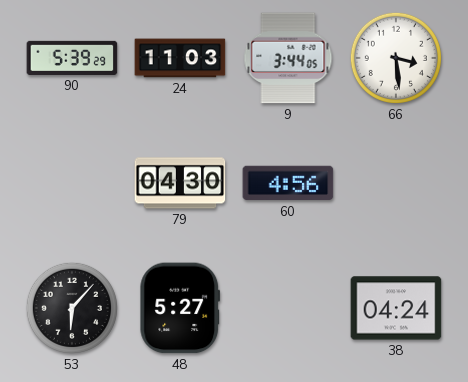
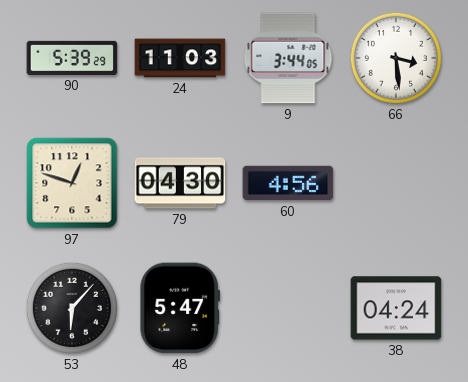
97: none -> 12:48 (72, 183)
48: 5:27 -> 5:47 (180, 308)
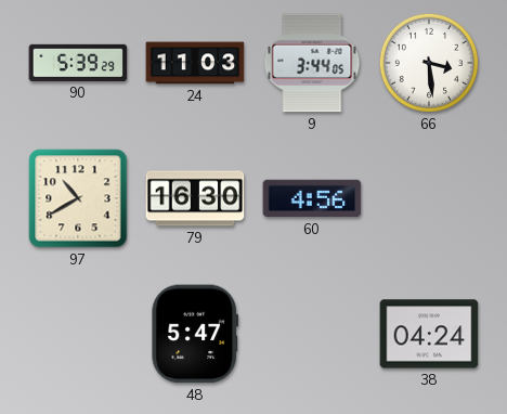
97: 12:48 -> 10:40 (78, 198)
79: 04:30 -> 16:30 (195, 198)
53: 6:07 -> none (72, 308)
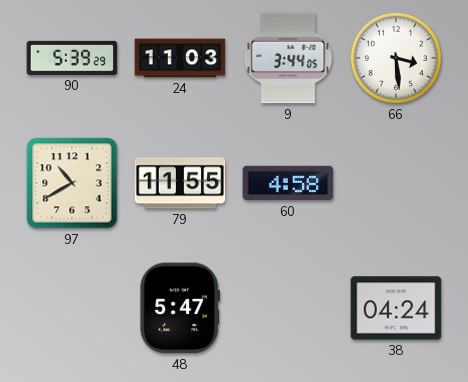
79: 16:30 -> 11:55 (180, 183)
60: 4:56 -> 4:58 (288, 183)
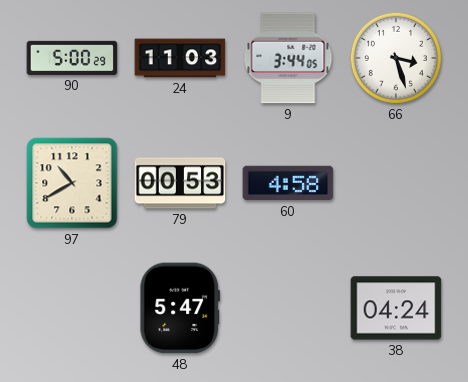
90: 5:39 -> 5:00 (72, 58)
66: 3:29 -> 3:27 (396, 58)
79: 11:55 -> 00:53 (180, 183)
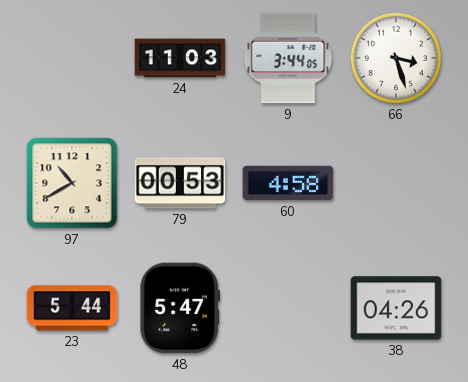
90: 5:00 -> none (72, 58)
23: none -> 5:44 (72, 308)
38: 04:24 -> 04:26 (396, 308)
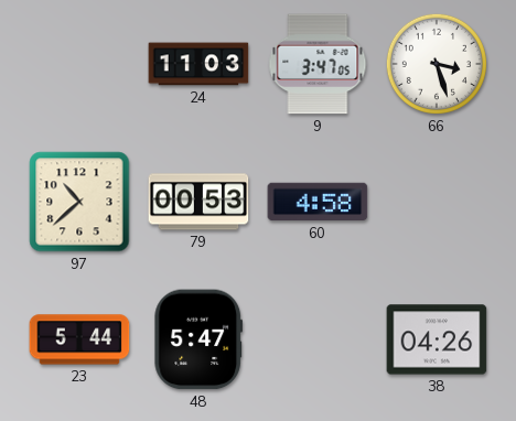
9: 3:44 -> 3:47 (318, 64)
97: 10:40 -> 10:38 (79, 202)
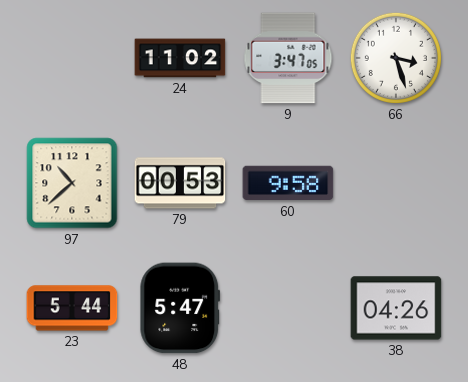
24: 11:03 -> 11:02 (180, 58)
60: 4:58 -> 9:58 (288, 183)
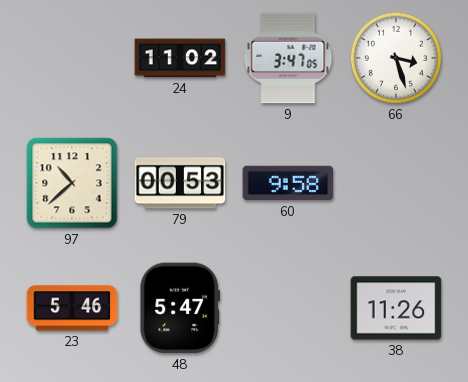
23: 5:44 -> 5:46 (72, 308)
38: 04:26 -> 11:26 (396, 308)
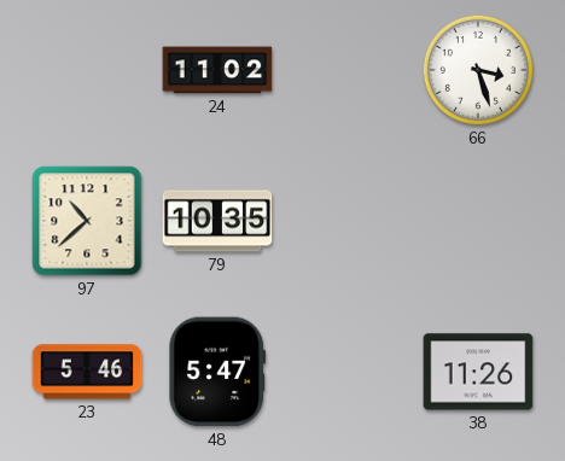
9: 3:47 -> none (288, 58)
79: 00:53 -> 10:35 (217, 221)
60: 9:58 -> none (288, 183)
